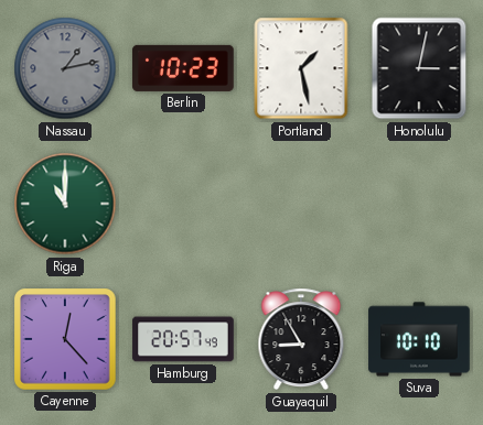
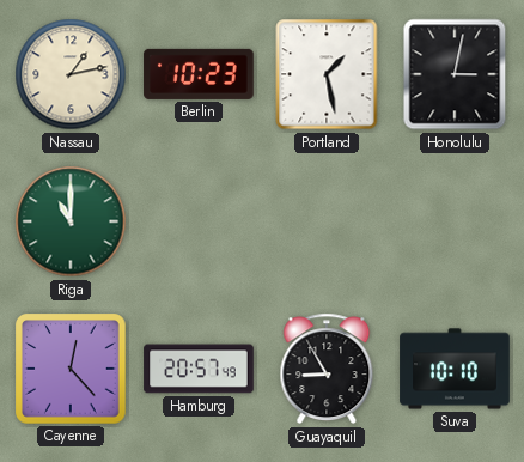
Nassau dial: grey -> cream (71, 74)
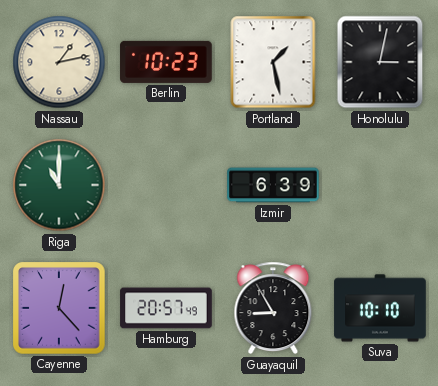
Izmir: none -> 6:39 (273, 185)
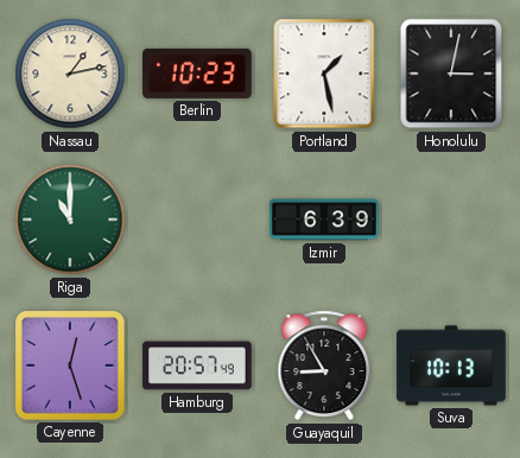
Cayenne: 12:23 -> 12:27 (70, 365)
Suva: 10:10 -> 10:13 (451, 365)
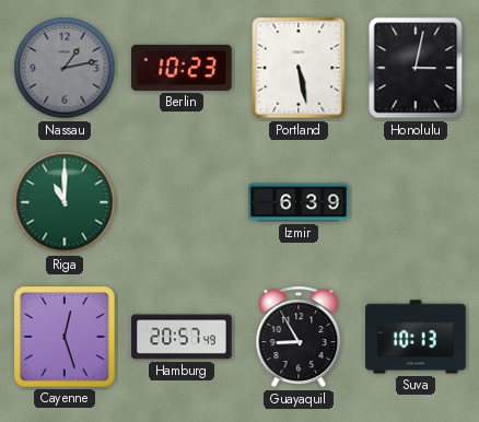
Nassau dial: cream -> grey (65, 68)
Portland: 1:28 -> 5:28 (299, 68)
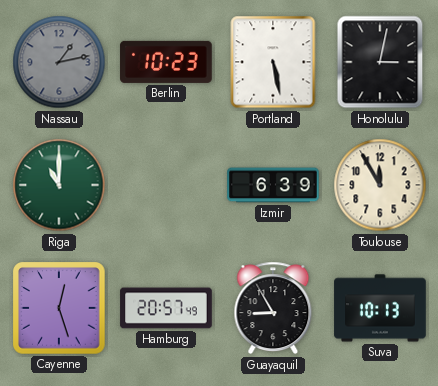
Toulouse: none -> 11:55 (380, 185)
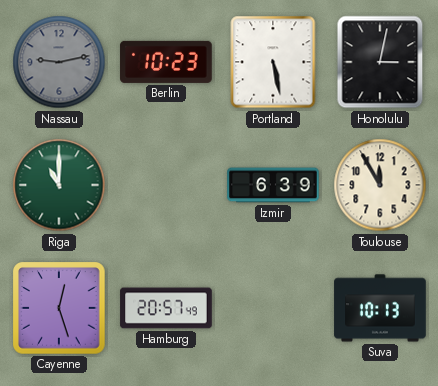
Nassau: 1:13 -> 9:13 (59, 62)
Guayaquil: 8:55 -> none (273, 308)
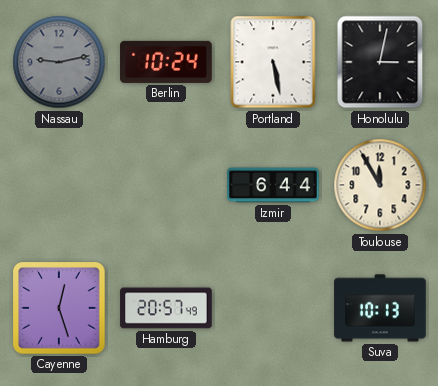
Berlin: 10:23 -> 10:24 (166, 62)
Riga: 11:00 -> none (59, 185)
Izmir: 6:39 -> 6:44 (273, 185)
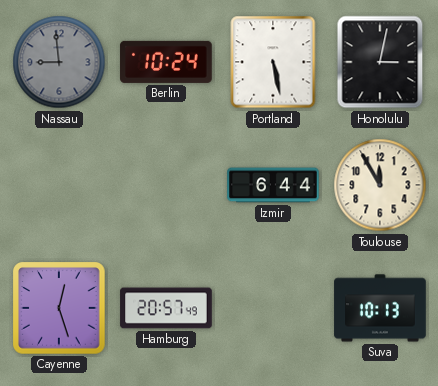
Nassau: 9:13 -> 8:59 (59, 62)
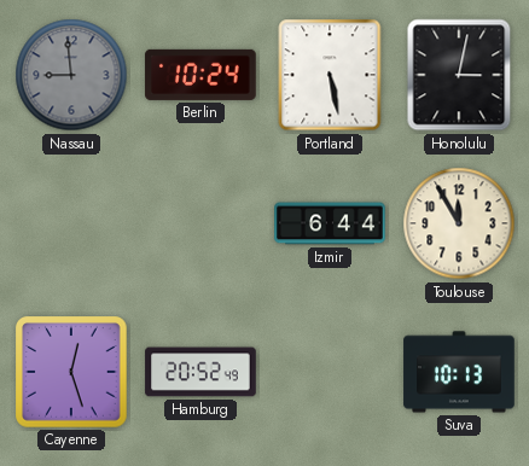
Hamburg: 20:57 -> 20:52 (200, 372)
